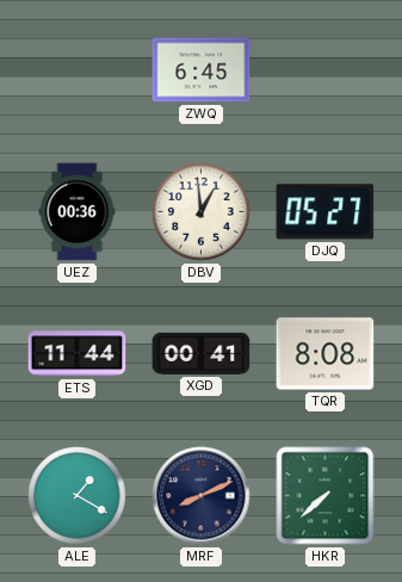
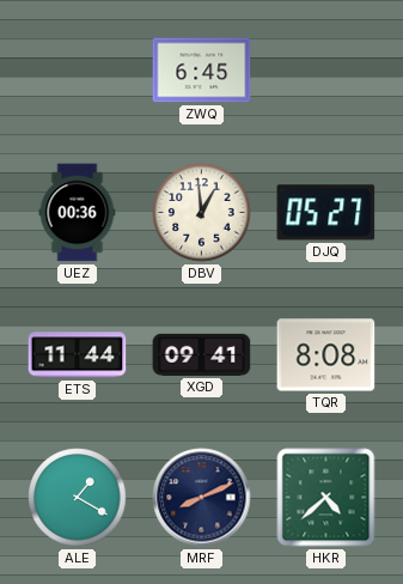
XGD: 00:41 -> 09:41 (202, 354)
HKR: 7:38 -> 4:38 (326, 498)
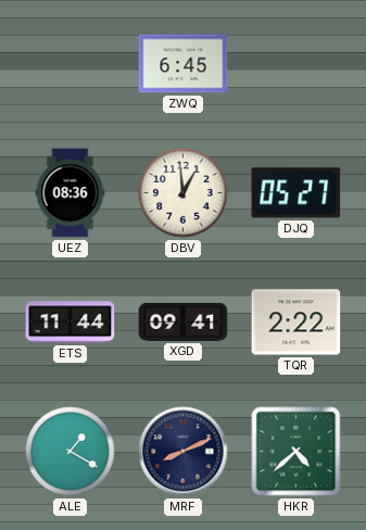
UEZ: 00:36 -> 08:36 (71, 193)
TQR: 8:08 -> 2:22 (296, 323)
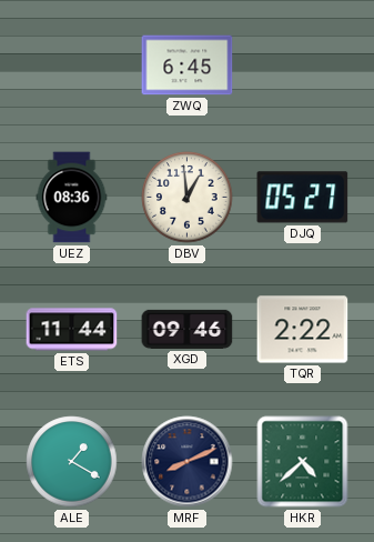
XGD: 09:41 -> 09:46 (188, 329)
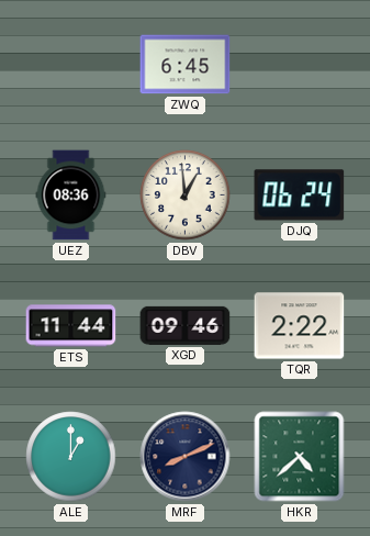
DJQ: 05:27 -> 06:24 (300, 196)
ALE: 1:20 -> 1:00 (71, 457)
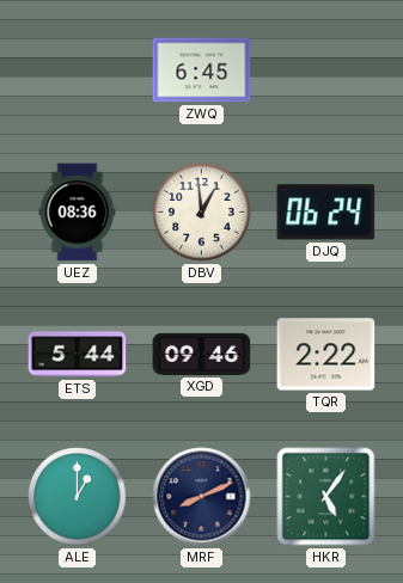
ETS: 11:44 -> 5:44 (78, 355)
HKR: 4:38 -> 5:06 (326, 497)
